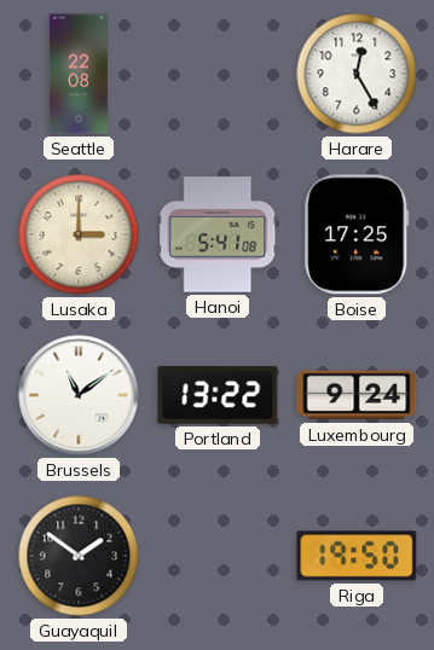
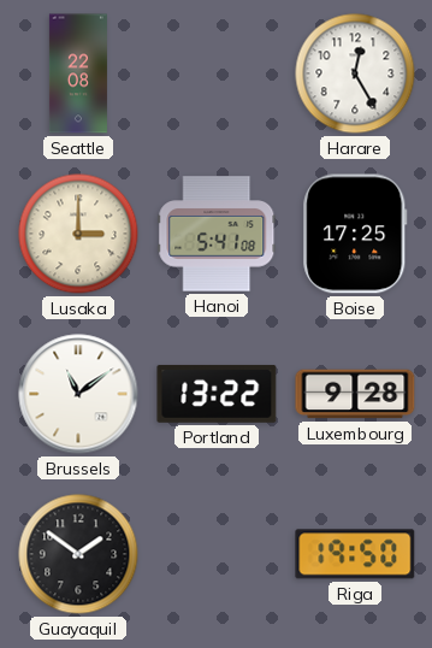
Luxembourg: 9:24 -> 9:28 (355, 394)
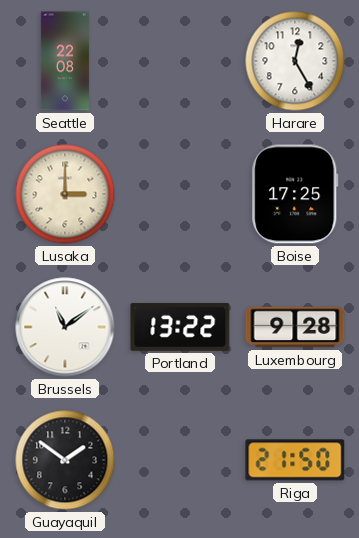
Hanoi: 5:41 -> none (217, 234)
Riga: 19:50 -> 21:50 (295, 460)
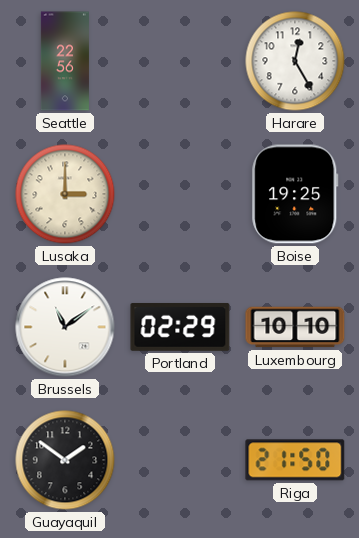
Seattle: 22:08 -> 22:56 (65, 61)
Boise: 17:25 -> 19:25 (295, 194)
Portland: 13:22 -> 02:29 (180, 327)
Luxembourg: 9:28 -> 10:10 (295, 327)
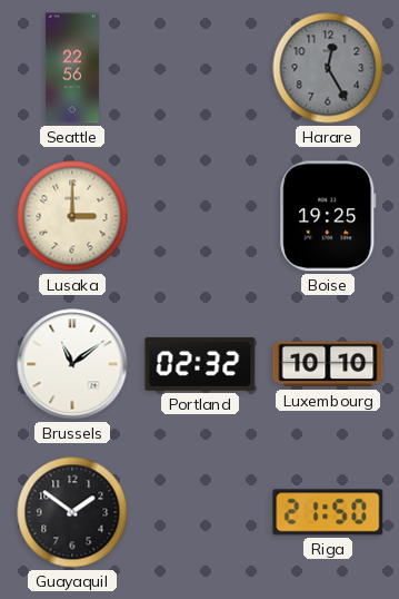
Harare dial: white -> grey (328, 68)
Portland: 02:29 -> 02:32 (200, 364)
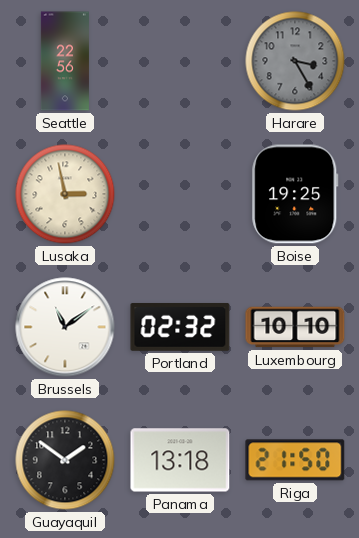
Harare: 12:25 -> 3:25 (295, 61)
Lusaka: 3:00 -> 2:58 (65, 194)
Panama: none -> 13:18 (180, 460)
